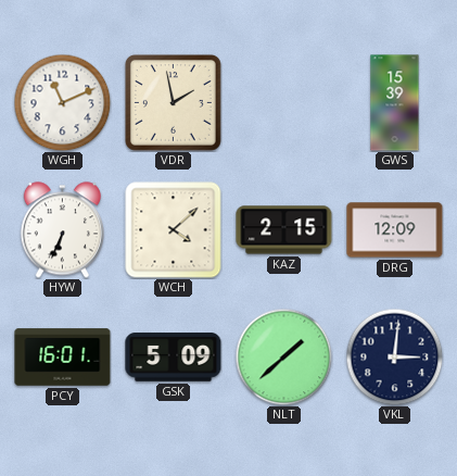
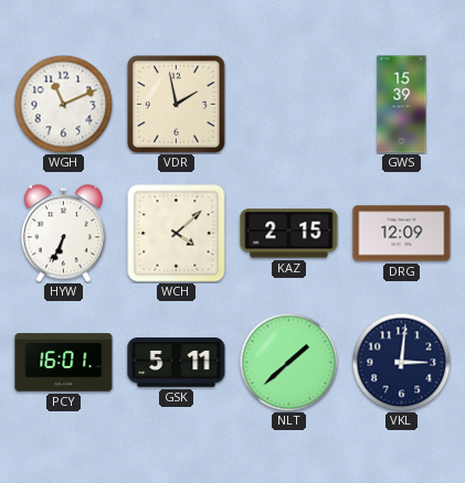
GSK: 5:09 -> 5:11 (177, 363)
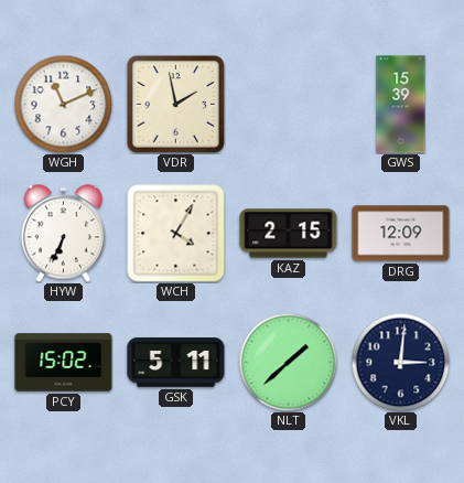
WCH: 4:08 -> 4:05 (176, 234)
PCY: 16:01 -> 15:02 (64, 363)
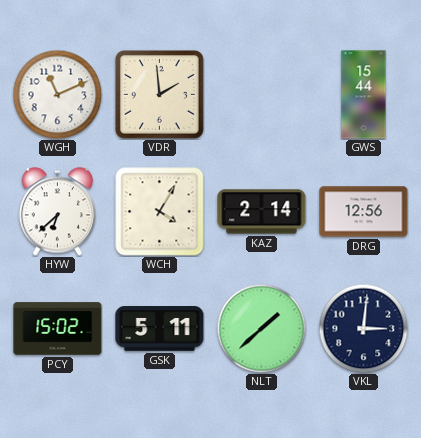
VDR: 1:58 -> 1:59 (159, 94)
GWS: 15:39 -> 15:44 (364, 95)
HYW: 6:34 -> 6:38 (57, 212)
KAZ: 2:15 -> 2:14 (262, 212)
DRG: 12:09 -> 12:56 (364, 212)
